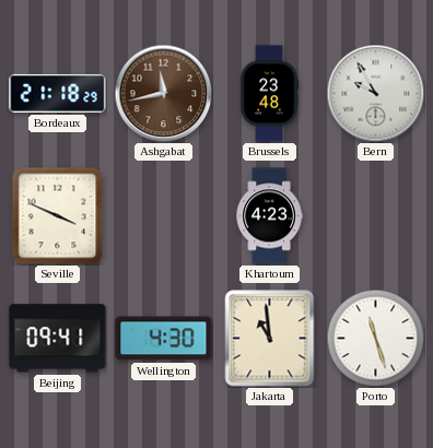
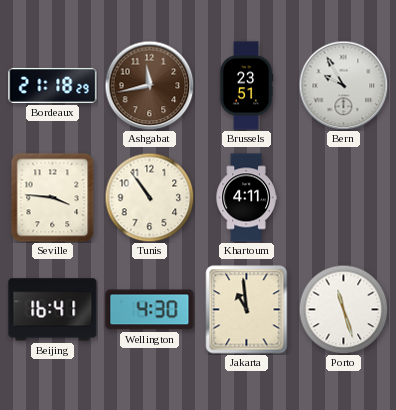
Brussels: 23:48 -> 23:51 (246, 86)
Seville: 3:49 -> 3:46 (53, 197)
Tunis: none -> 10:54 (149, 197)
Khartoum: 4:23 -> 4:11 (246, 198)
Beijing: 09:41 -> 16:41 (53, 310)
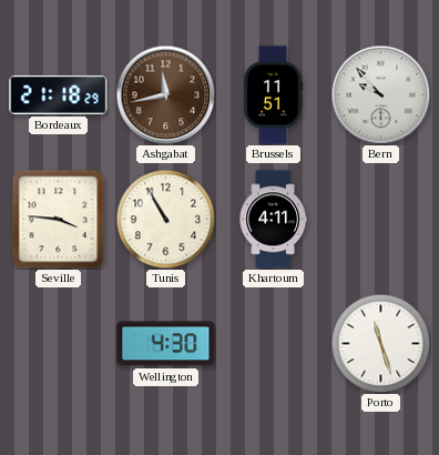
Brussels: 23:51 -> 11:51 (273, 95)
Bern: 9:55 -> 9:53 (380, 94)
Tunis: 10:54 -> 10:55 (165, 219)
Beijing: 16:41 -> none (53, 310)
Jakarta: 10:59 -> none (247, 310)
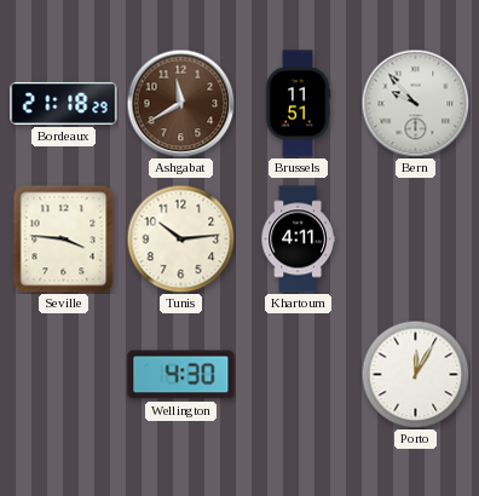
Ashgabat: 11:43 -> 11:40 (180, 103)
Tunis: 10:55 -> 10:14 (180, 238)
Porto: 11:27 -> 12:05 (415, 374)
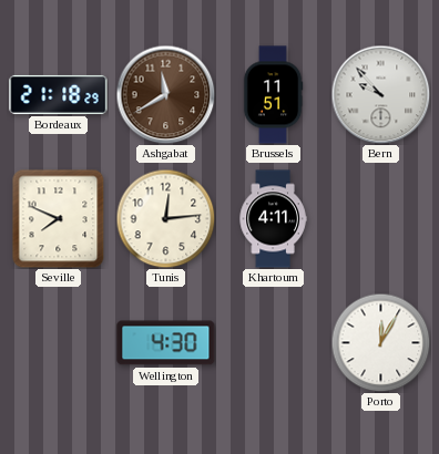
Seville: 3:46 -> 7:49 (59, 218)
Tunis: 10:14 -> 12:14 (165, 218)
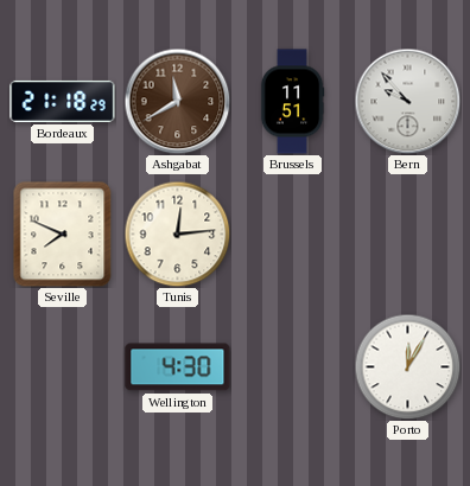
Khartoum: 4:11 -> none (273, 219)
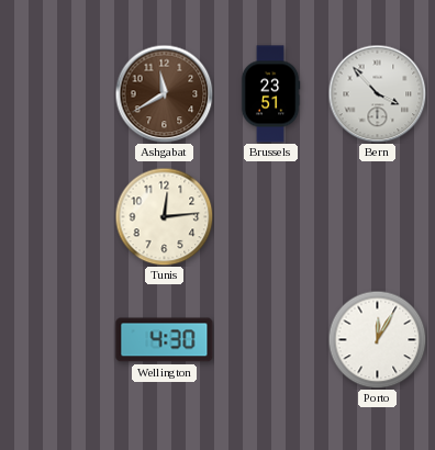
Bordeaux: 21:18 -> none (63, 101)
Brussels: 11:51 -> 23:51 (270, 94)
Bern: 9:53 -> 3:53 (377, 93)
Seville: 7:49 -> none (63, 234)
